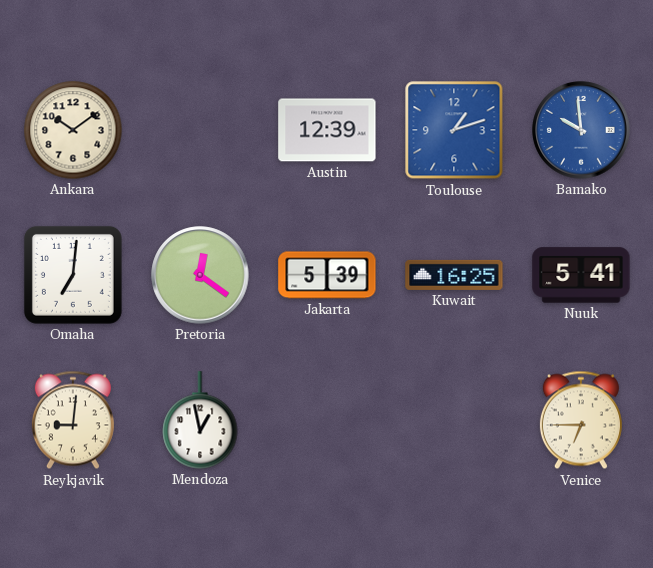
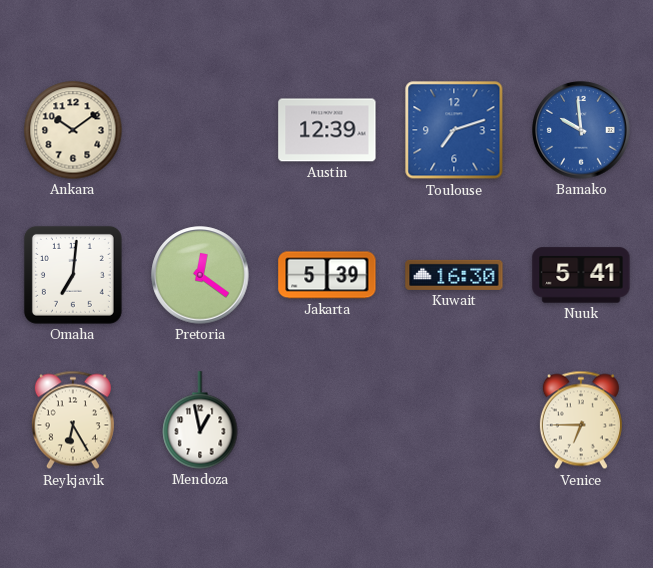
Toulouse: 1:12 -> 7:12 (454, 130)
Kuwait: 16:25 -> 16:30 (454, 275)
Reykjavik: 9:01 -> 6:25 (73, 420)
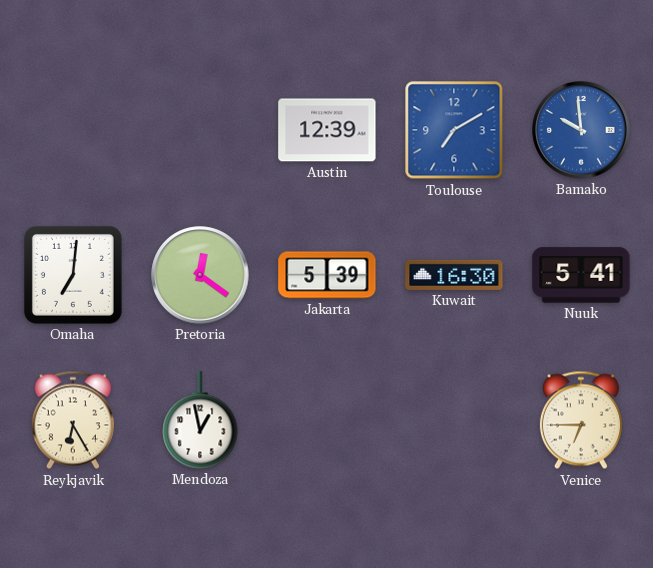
Ankara: 10:09 -> none (73, 130)
Toulouse: 7:12 -> 7:10 (454, 130)
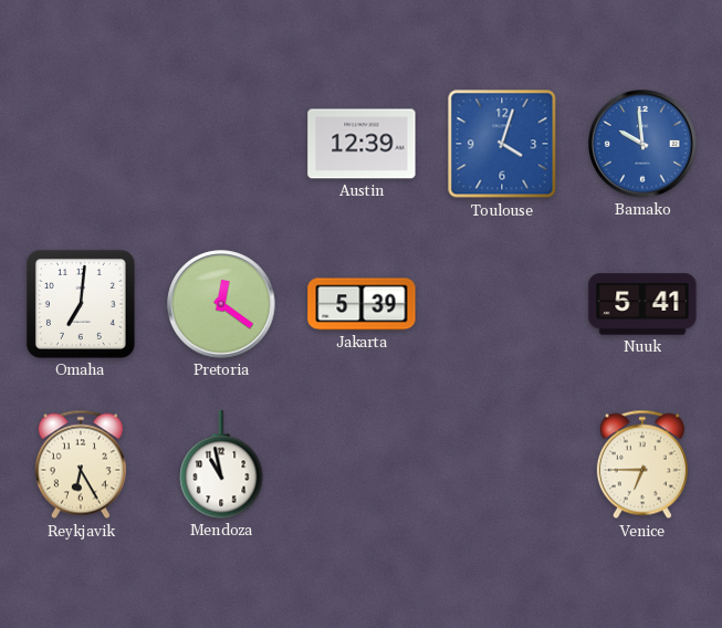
Toulouse: 7:10 -> 4:03 (502, 144)
Kuwait: 16:30 -> none (454, 275)
Mendoza: 12:58 -> 10:58 (221, 464)
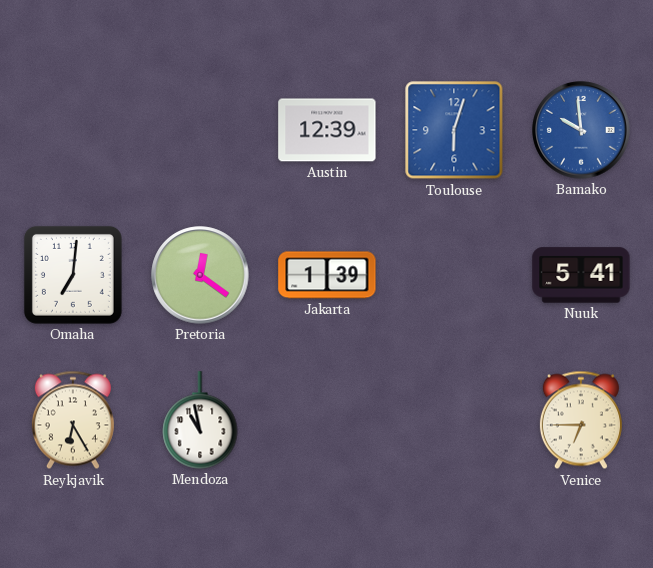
Toulouse: 4:03 -> 6:03 (454, 130)
Jakarta: 5:39 -> 1:39 (327, 275)
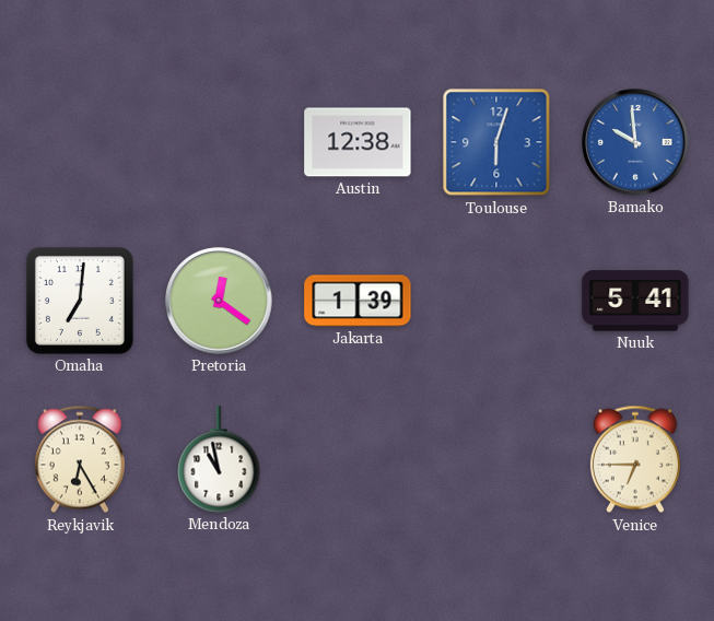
Austin: 12:39 -> 12:38 (358, 142)
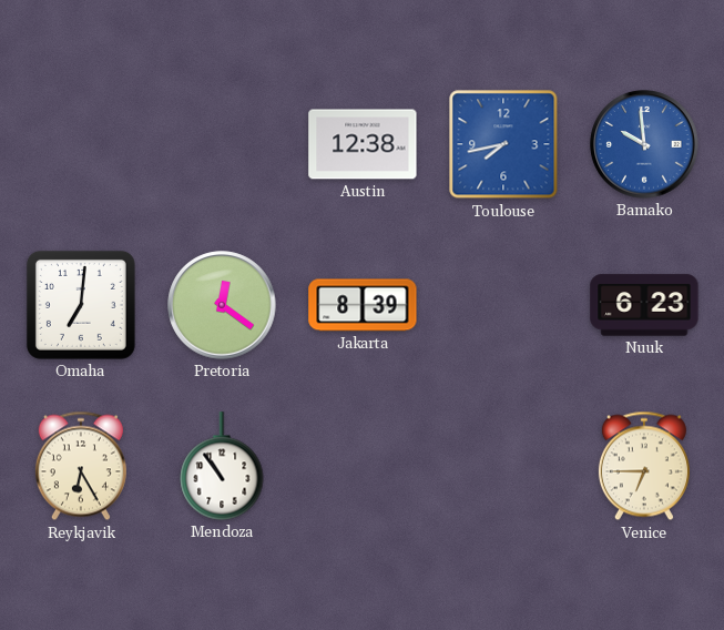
Toulouse: 6:03 -> 7:43 (503, 144)
Jakarta: 1:39 -> 8:39 (363, 305)
Nuuk: 5:41 -> 6:23 (644, 305)
Mendoza: 10:58 -> 10:54 (222, 466)
